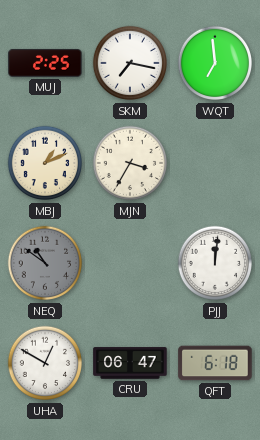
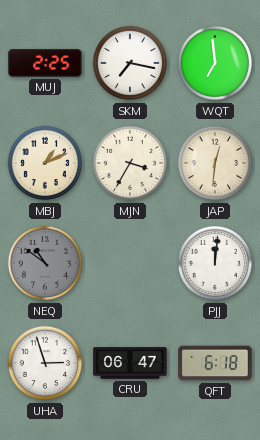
JAP: none -> 12:31 (215, 163)
UHA: 12:50 -> 2:57 (45, 363)
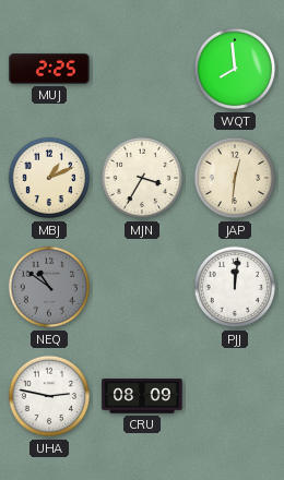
SKM: 7:17 -> none (130, 63)
WQT: 6:59 -> 7:59 (235, 69)
UHA: 2:57 -> 2:47 (49, 396)
CRU: 06:47 -> 08:09 (142, 396)
QFT: 6:18 -> none (215, 363)
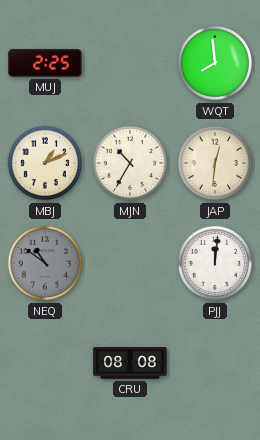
MJN: 3:35 -> 10:35 (130, 163)
UHA: 2:47 -> none (49, 396)
CRU: 08:09 -> 08:08 (130, 363)
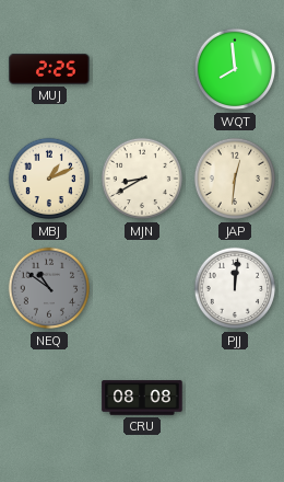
MJN: 10:35 -> 8:40 (142, 179)
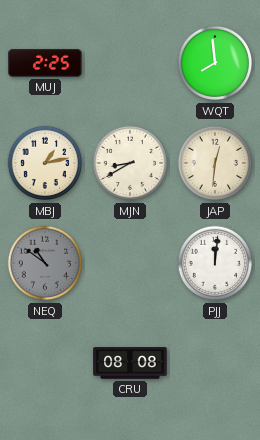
MBJ: 1:11 -> 1:13 (45, 163)
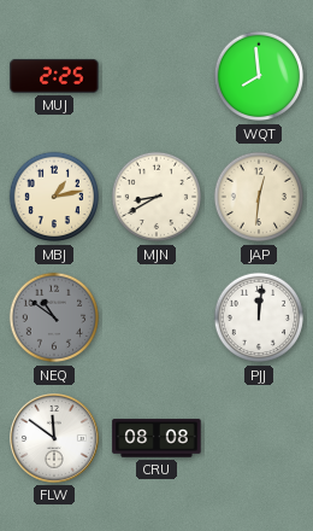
FLW: none -> 11:51 (55, 439)
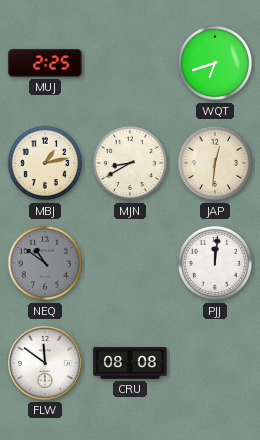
WQT: 7:59 -> 6:42 (215, 63)
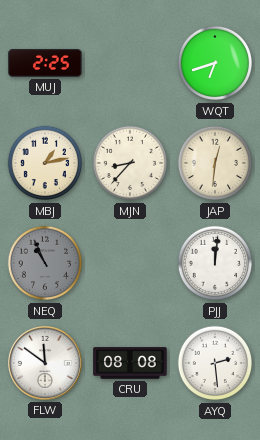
MJN: 8:40 -> 8:37 (130, 163)
NEQ: 10:51 -> 10:56 (45, 263)
AYQ: none -> 2:29 (215, 363)
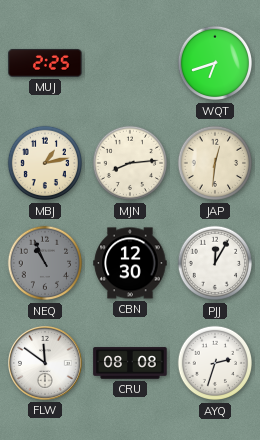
MJN: 8:37 -> 8:14 (130, 163)
CBN: none -> 12:30 (130, 263)
PJJ: 12:01 -> 12:05 (215, 263)
AYQ: 2:29 -> 2:33 (215, 363)
